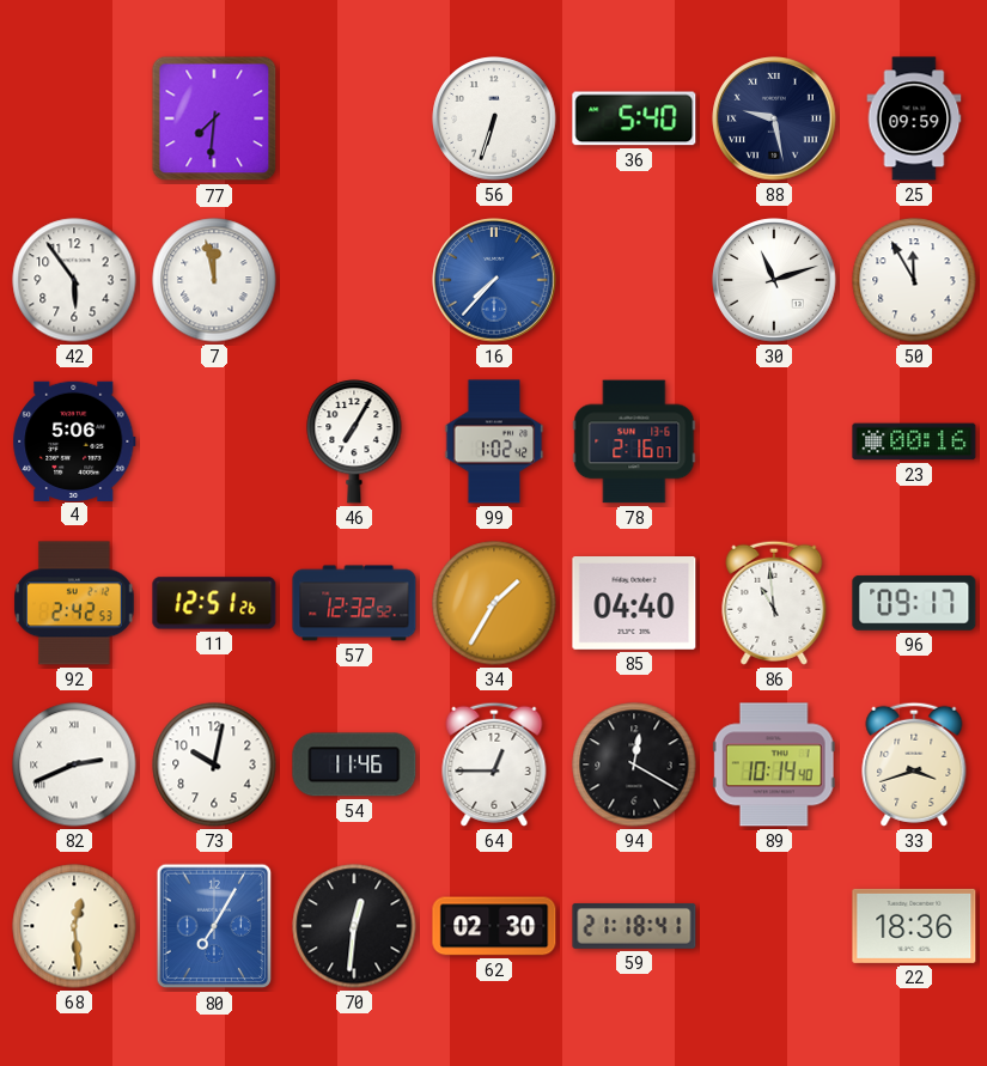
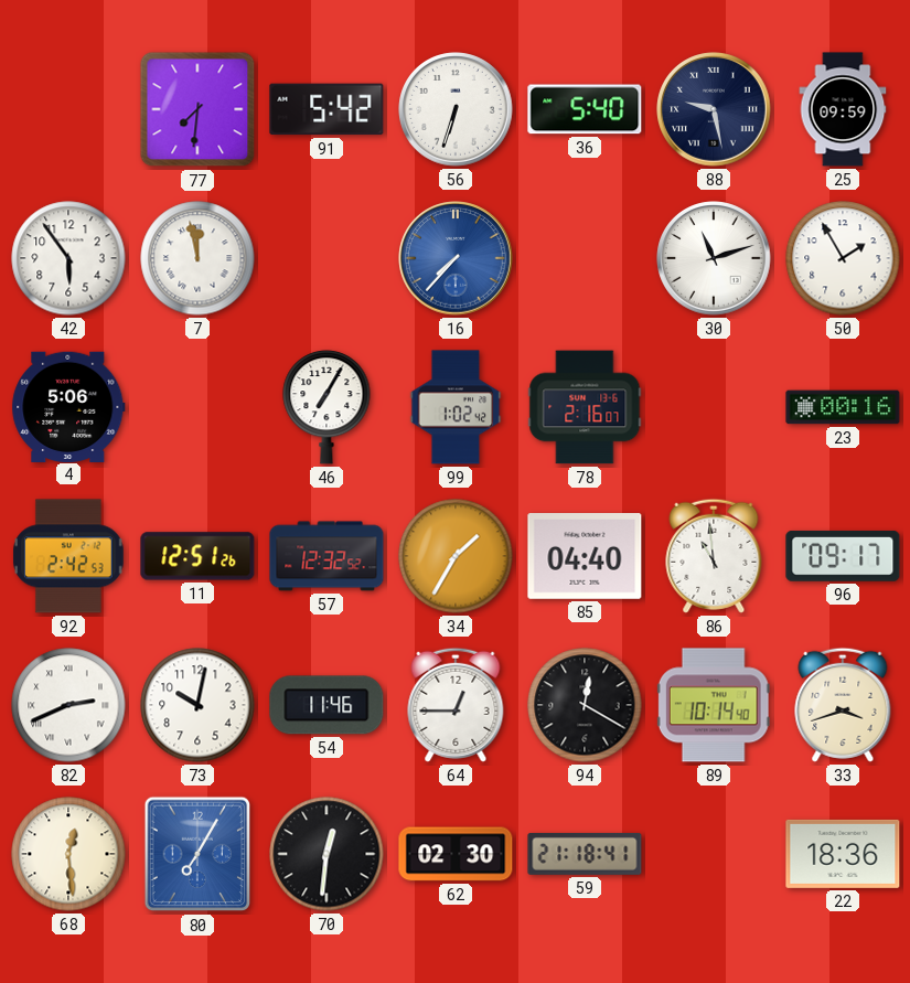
91: none -> 5:42 (326, 109)
50: 11:55 -> 1:55 (843, 258)
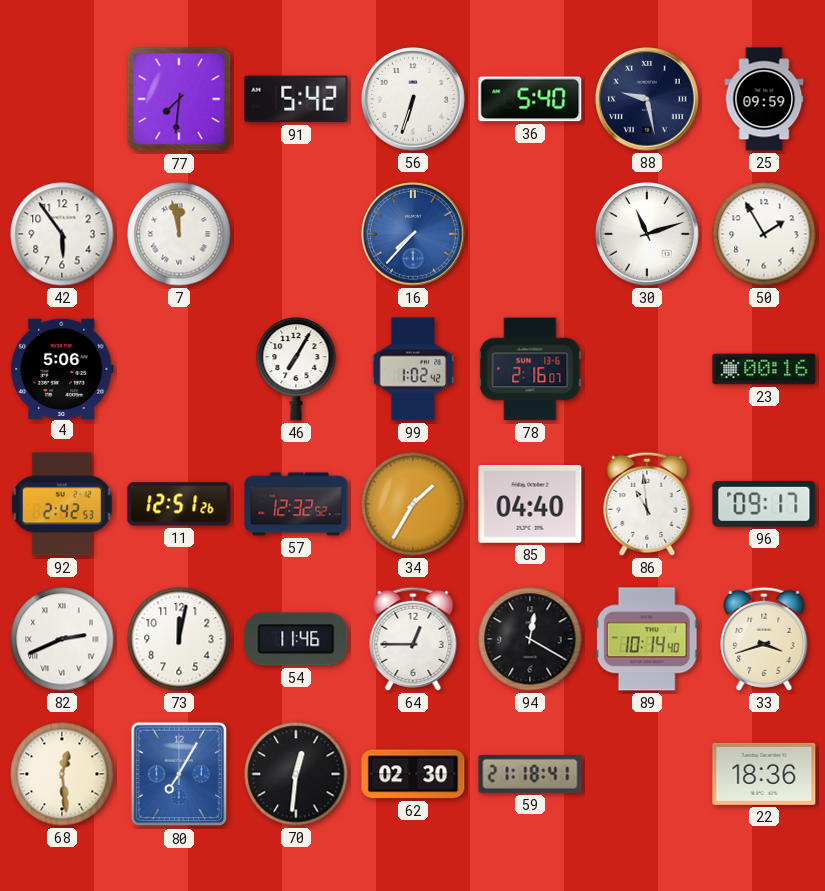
73: 10:02 -> 12:02 (179, 639)
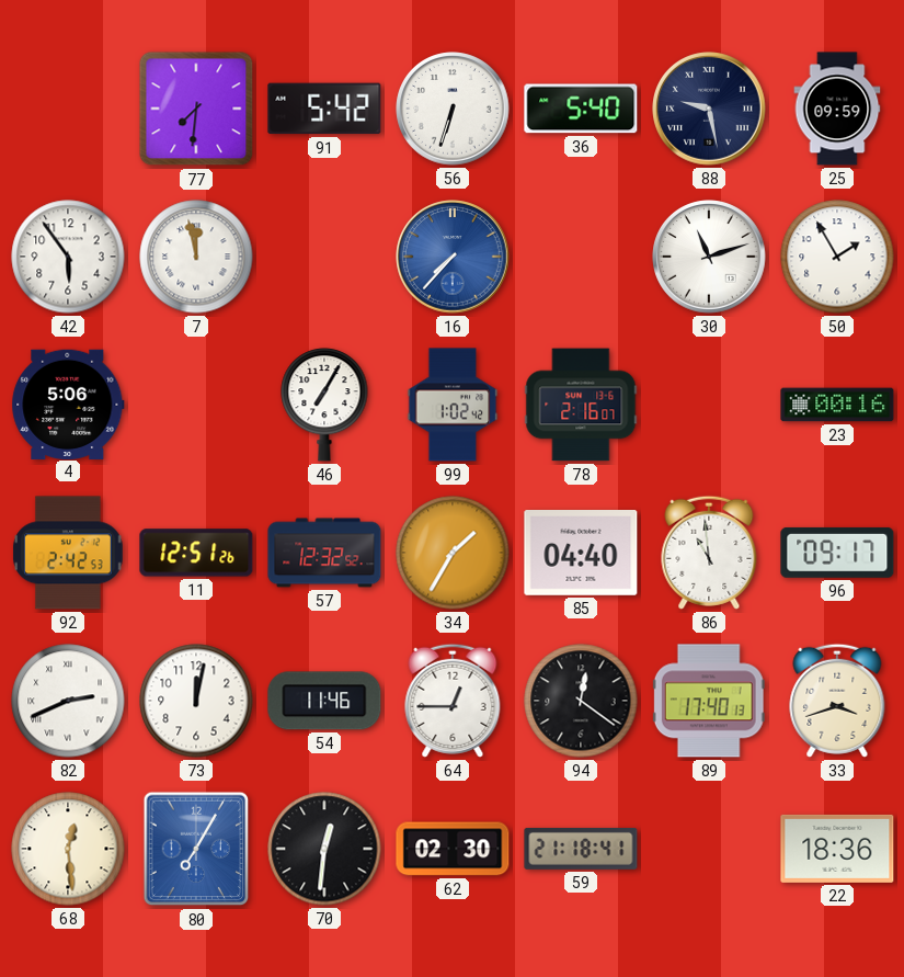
94: 12:20 -> 12:21 (581, 701)
89: 10:14 -> 17:40 (709, 701)
